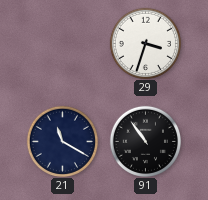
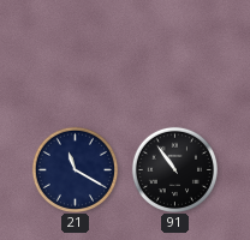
29: 3:33 -> none (145, 43)
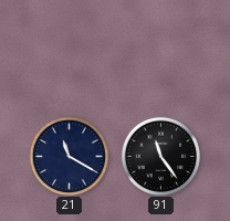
91: 10:54 -> 11:24 (160, 156)
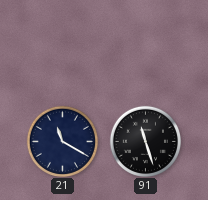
91: 11:24 -> 11:27 (145, 141)
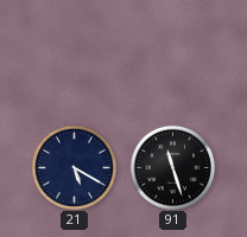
21: 11:20 -> 5:20 (74, 167)
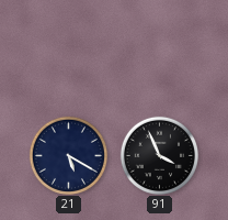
91: 11:27 -> 3:56 (159, 155)
